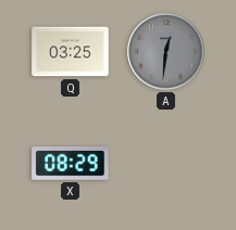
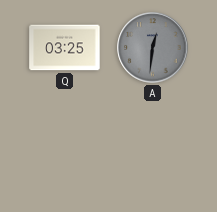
X: 08:29 -> none (71, 164)
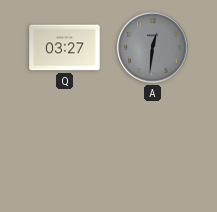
Q: 03:25 -> 03:27 (65, 48)
